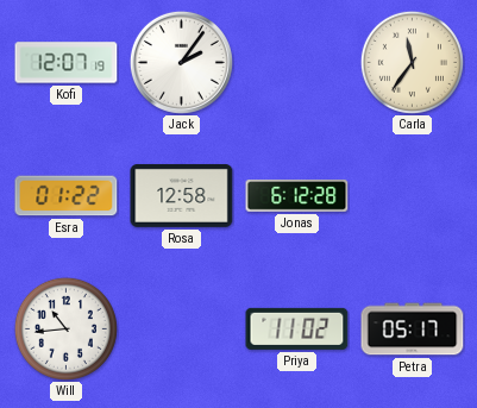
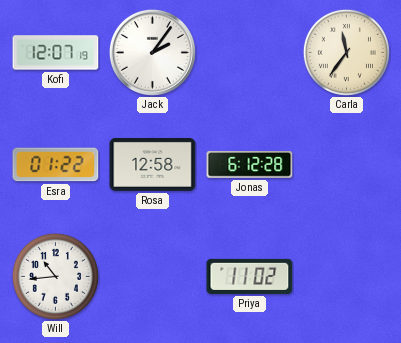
Petra: 05:17 -> none (413, 329)
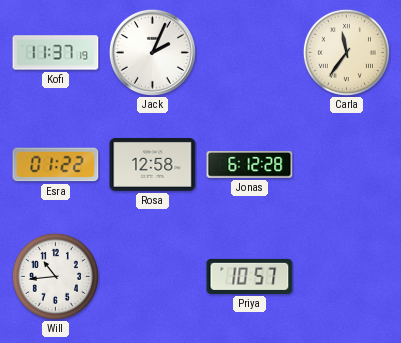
Kofi: 12:07 -> 11:37 (56, 53)
Jack: 2:06 -> 2:04 (152, 52)
Priya: 11:02 -> 10:57 (250, 276)
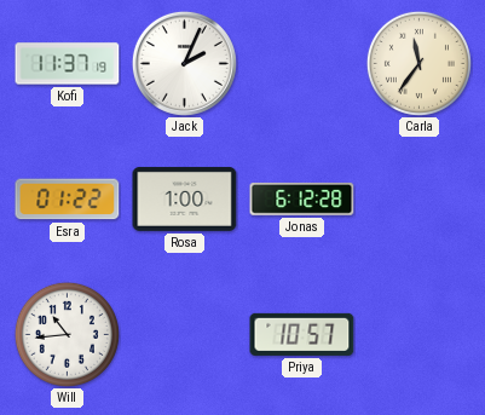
Rosa: 12:58 -> 1:00 (185, 198)
